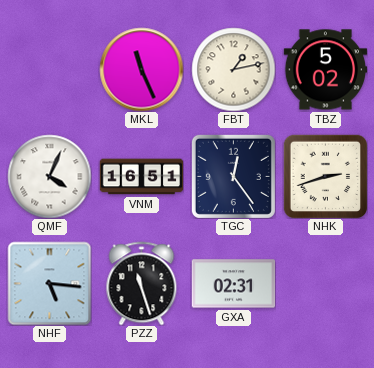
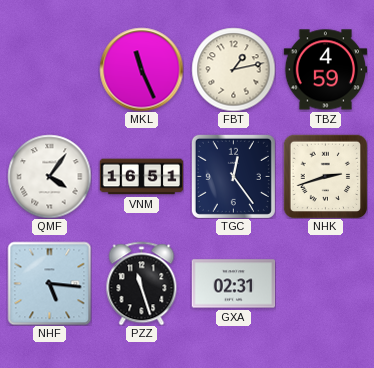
TBZ: 5:02 -> 4:59 (325, 70)
QMF: 4:04 -> 4:06 (49, 176)
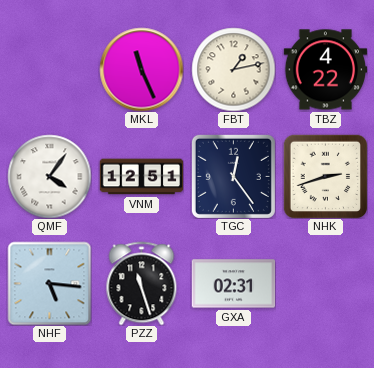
TBZ: 4:59 -> 4:22 (325, 70)
VNM: 16:51 -> 12:51 (141, 177)
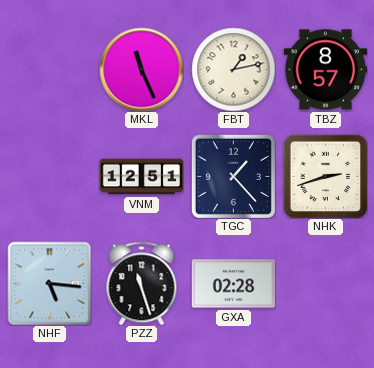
TBZ: 4:22 -> 8:57 (325, 70)
QMF: 4:06 -> none (49, 176)
TGC: 12:24 -> 1:23 (233, 176)
GXA: 02:31 -> 02:28 (233, 284)
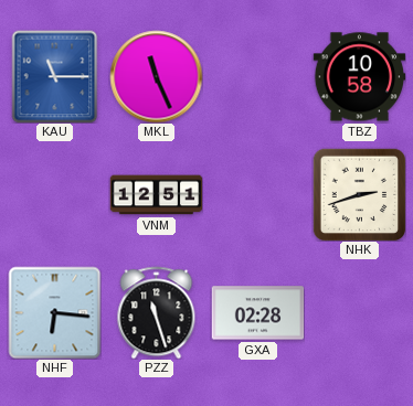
KAU: none -> 11:15 (55, 76)
FBT: 1:13 -> none (233, 69)
TBZ: 8:57 -> 10:58 (359, 77)
TGC: 1:23 -> none (233, 176)
NHF: 5:16 -> 6:16 (54, 312)
